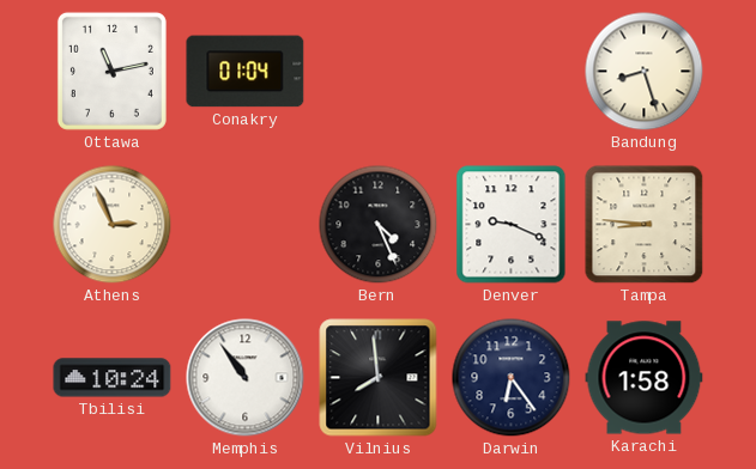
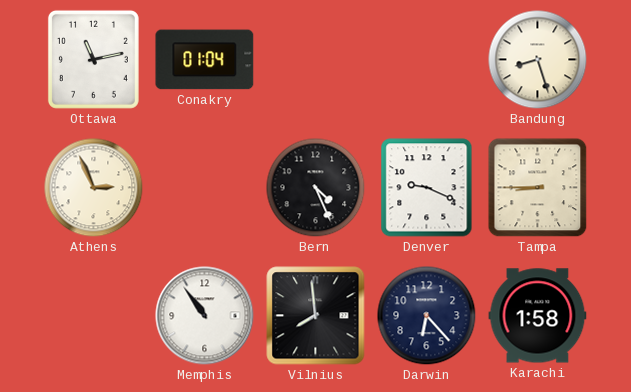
Tampa: 8:46 -> 8:45 (538, 188)
Tbilisi: 10:24 -> none (113, 378)
Darwin: 6:24 -> 6:23 (427, 316)
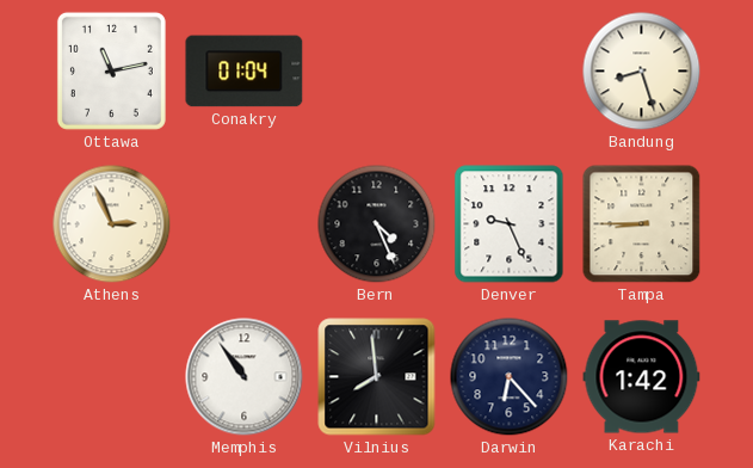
Denver: 9:19 -> 9:26 (510, 224)
Karachi: 1:58 -> 1:42 (642, 377)
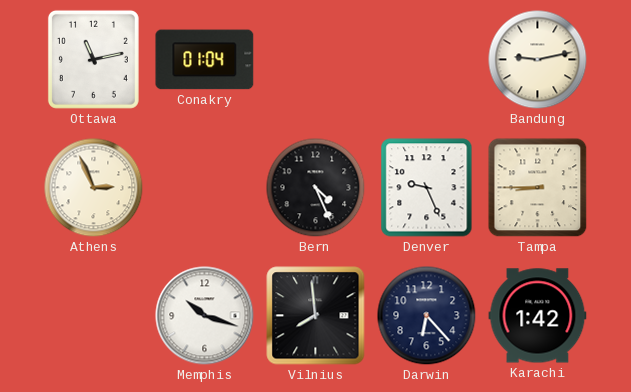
Bandung: 8:27 -> 9:13 (538, 60)
Memphis: 10:54 -> 10:18 (205, 316)
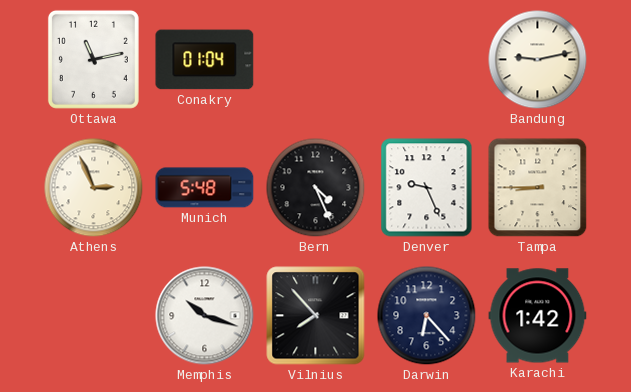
Munich: none -> 5:48 (205, 188)
Vilnius: 7:59 -> 7:53 (316, 316)
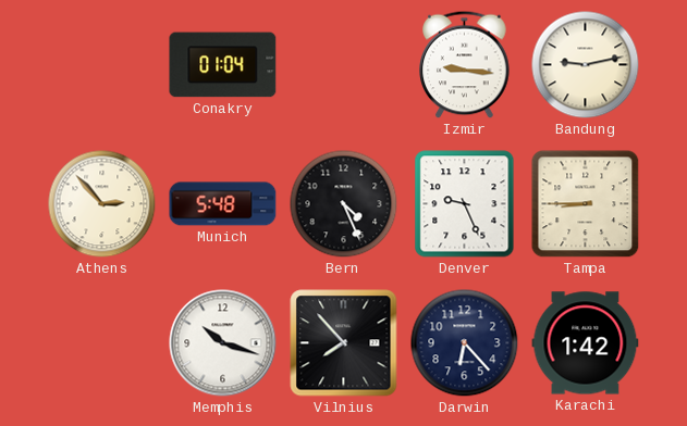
Ottawa: 11:13 -> none (93, 59)
Izmir: none -> 9:16 (465, 65)
Athens: 2:56 -> 2:53 (102, 204)
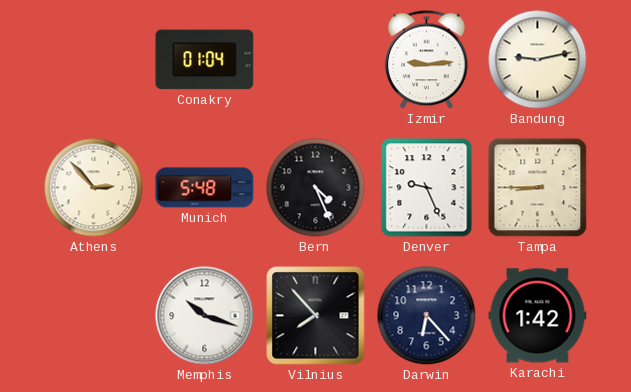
Izmir: 9:16 -> 9:14 (427, 60)
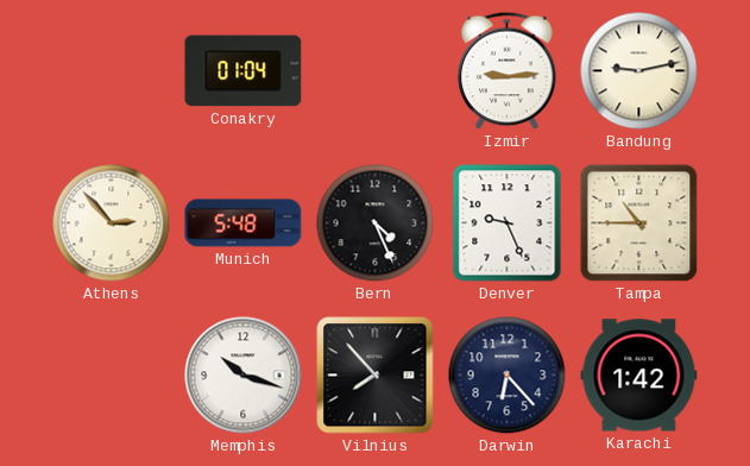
Tampa: 8:45 -> 10:45 (639, 223)
